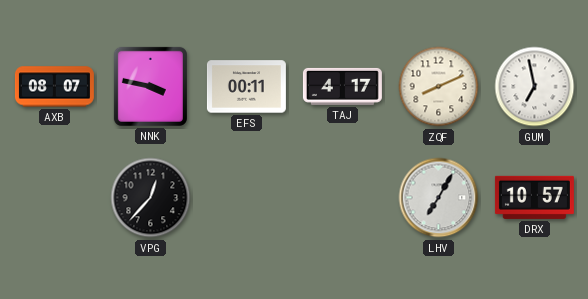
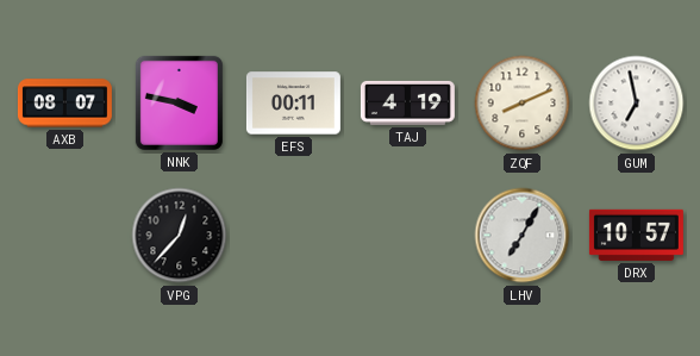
TAJ: 4:17 -> 4:19 (407, 102)
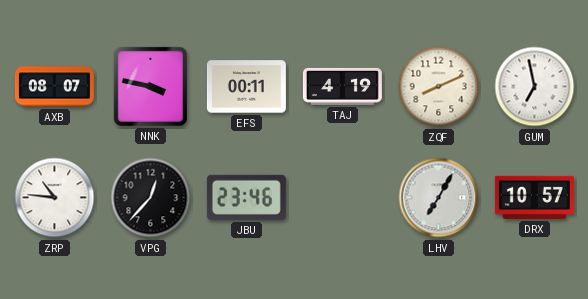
ZRP: none -> 10:46 (55, 198)
JBU: none -> 23:46 (246, 197)
